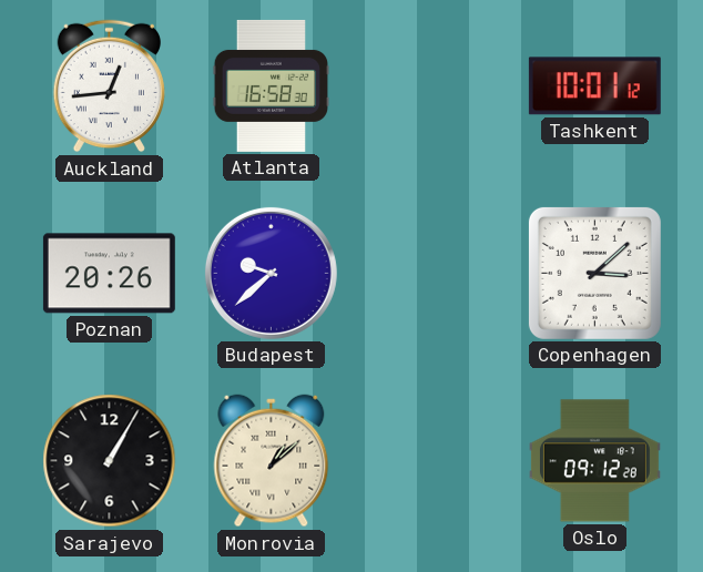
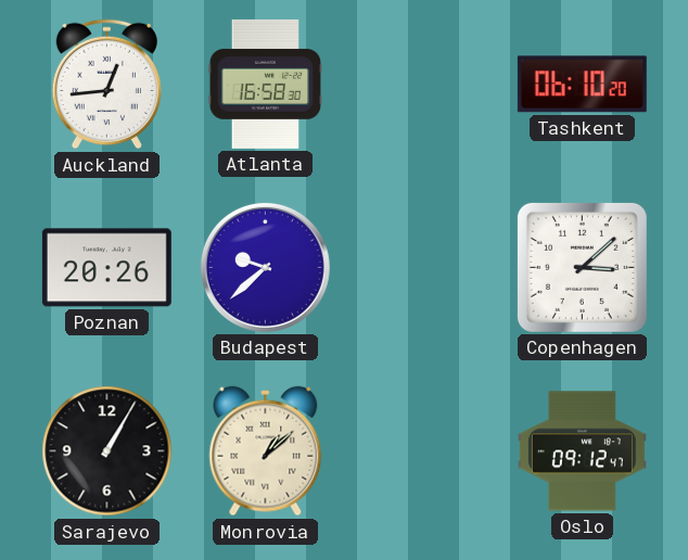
Tashkent: 10:01 -> 06:10 (582, 85)
Oslo: 09:12:28 -> 09:12:47 (582, 451)
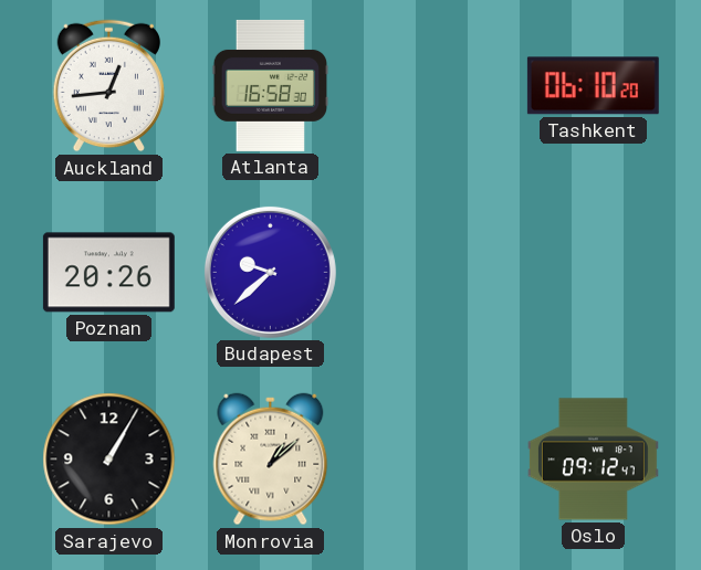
Copenhagen: 3:08 -> none (582, 267)
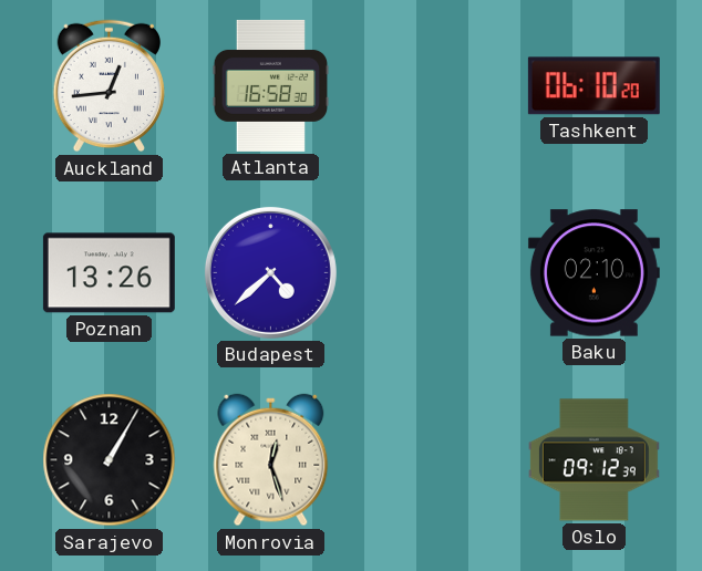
Poznan: 20:26 -> 13:26 (109, 273)
Budapest: 9:38 -> 4:38 (270, 272)
Baku: none -> 02:10 (593, 273)
Monrovia: 1:08 -> 12:27 (271, 460)
Oslo: 09:12:47 -> 09:12:39 (593, 460)
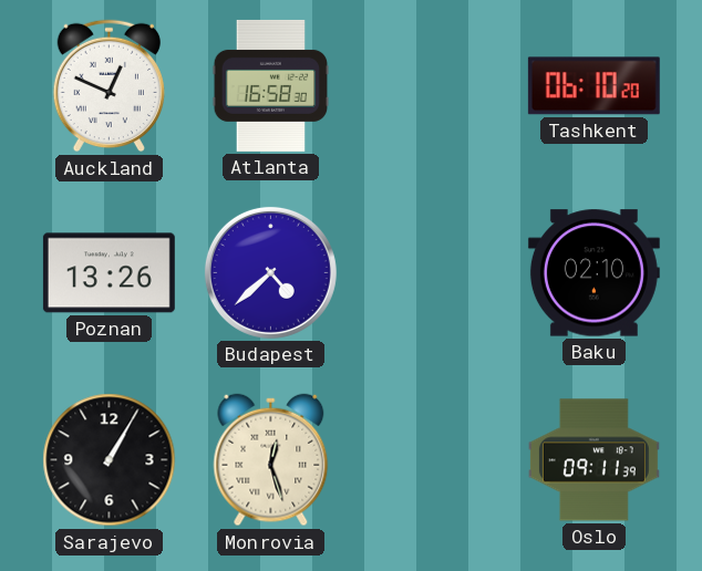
Auckland: 12:44 -> 12:49 (109, 86)
Oslo: 09:12 -> 09:11 (593, 460)
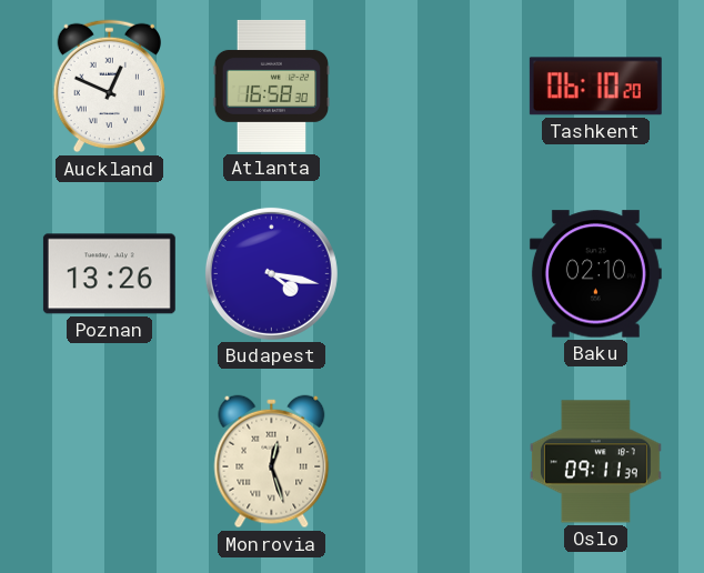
Budapest: 4:38 -> 4:17 (271, 273)
Sarajevo: 1:05 -> none (110, 460)
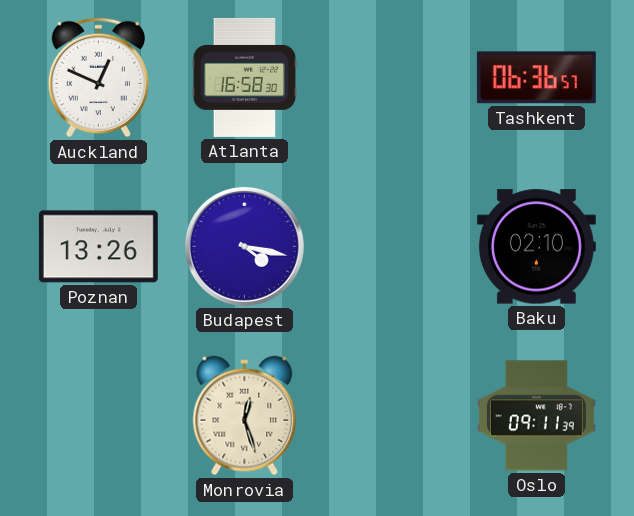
Tashkent: 06:10 -> 06:36 (536, 78)
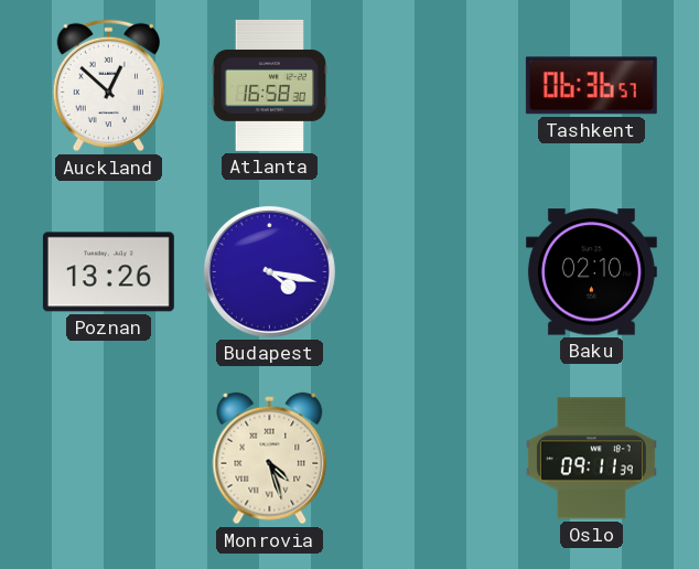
Auckland: 12:49 -> 12:52 (108, 86)
Monrovia: 12:27 -> 4:27 (270, 459)
